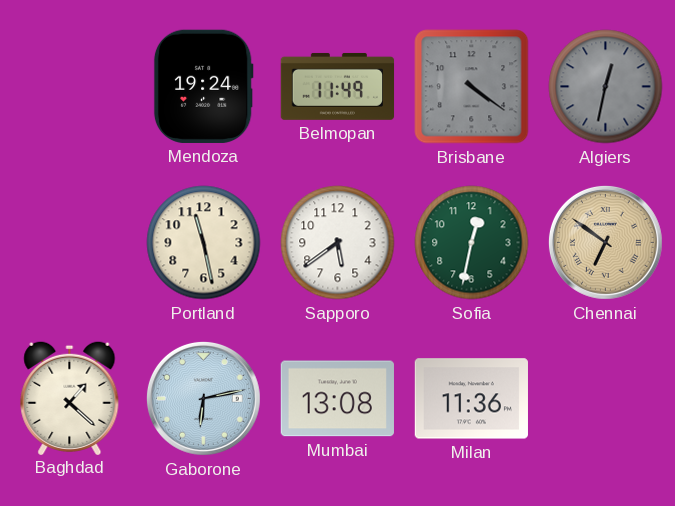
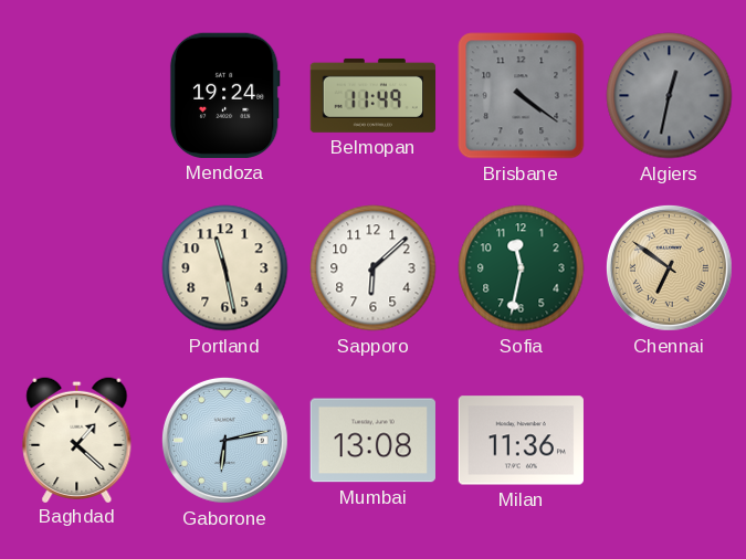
Sapporo: 5:39 -> 6:08 (374, 268)
Sofia: 12:32 -> 11:32 (522, 268)
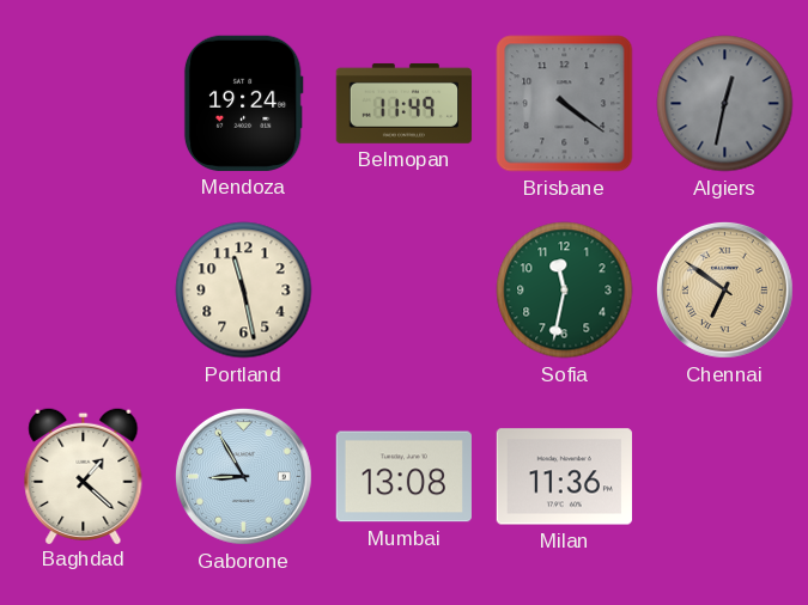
Sapporo: 6:08 -> none (374, 268)
Gaborone: 6:13 -> 8:55 (243, 476)
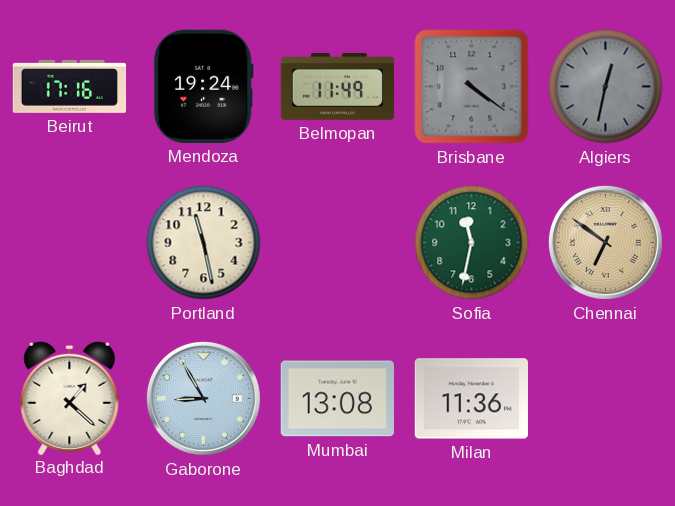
Beirut: none -> 17:16 (70, 86)
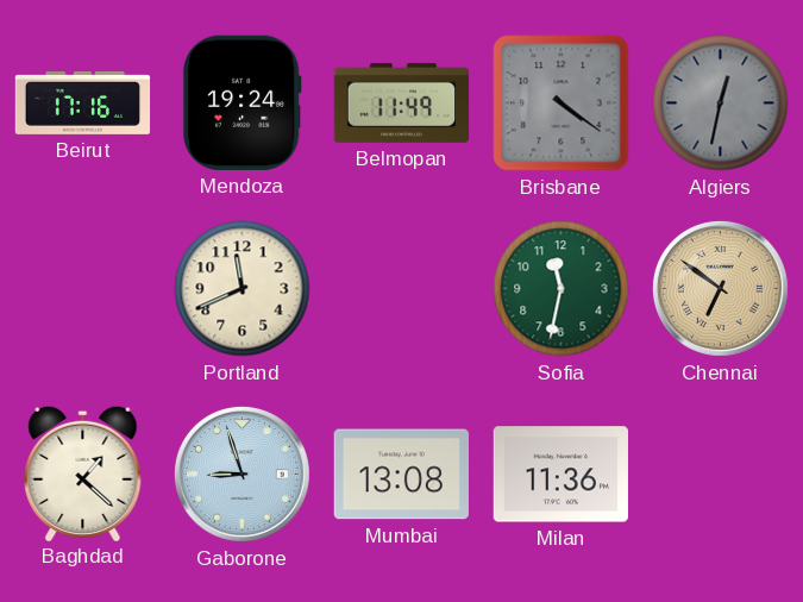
Portland: 11:28 -> 11:41 (243, 289)
Gaborone: 8:55 -> 8:57 (241, 474)
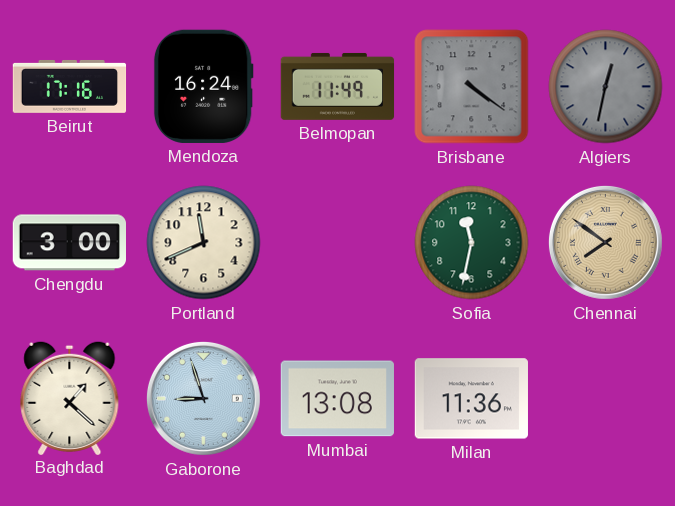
Mendoza: 19:24 -> 16:24 (203, 86)
Chengdu: none -> 3:00 (69, 243)
Chennai: 6:51 -> 7:51 (605, 242)
